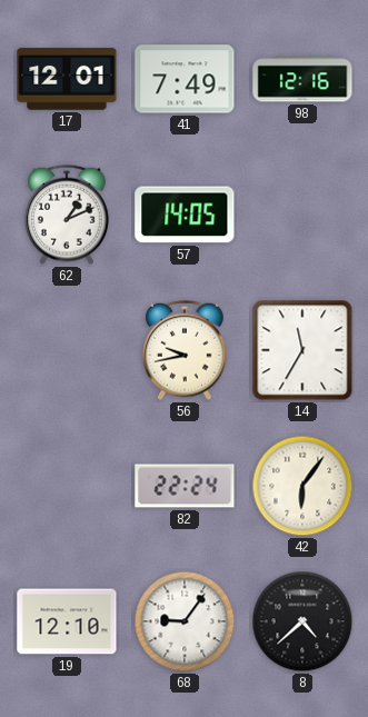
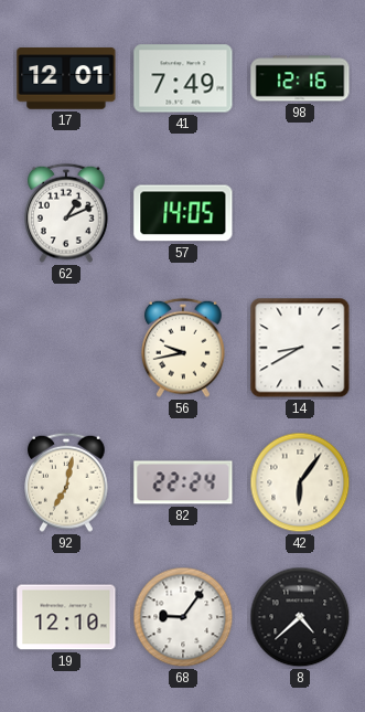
14: 11:35 -> 8:40 (300, 348)
92: none -> 7:02 (67, 482)
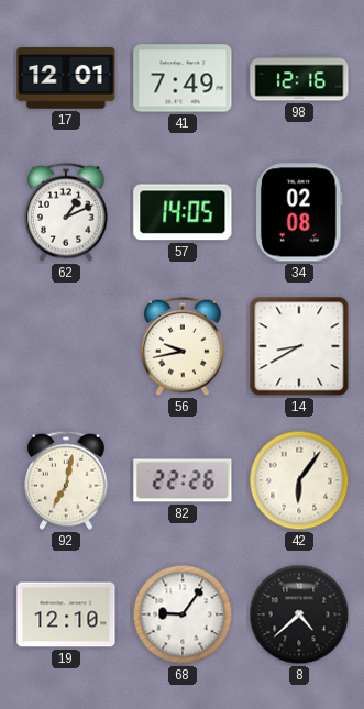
34: none -> 02:08 (299, 212)
82: 22:24 -> 22:26 (183, 480)
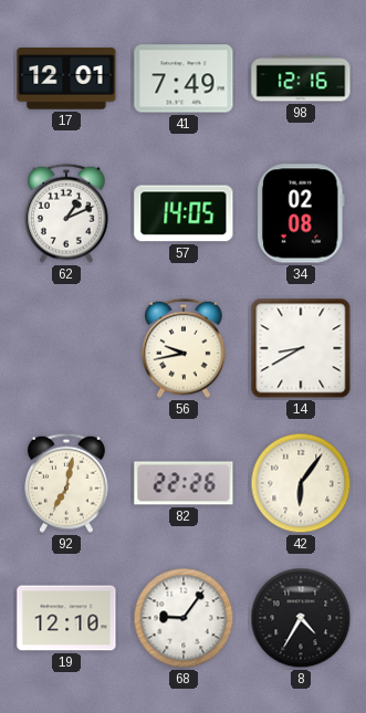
8: 4:38 -> 4:35 (301, 618)
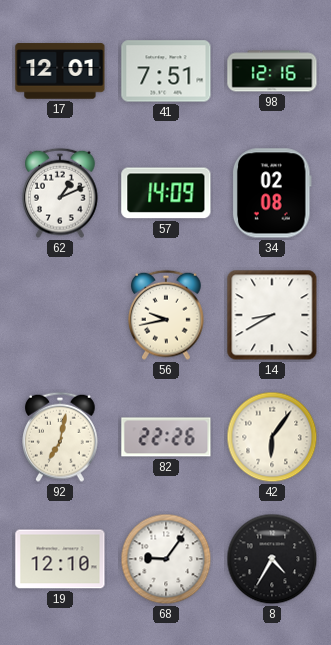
41: 7:49 -> 7:51 (166, 71)
57: 14:05 -> 14:09 (166, 193)
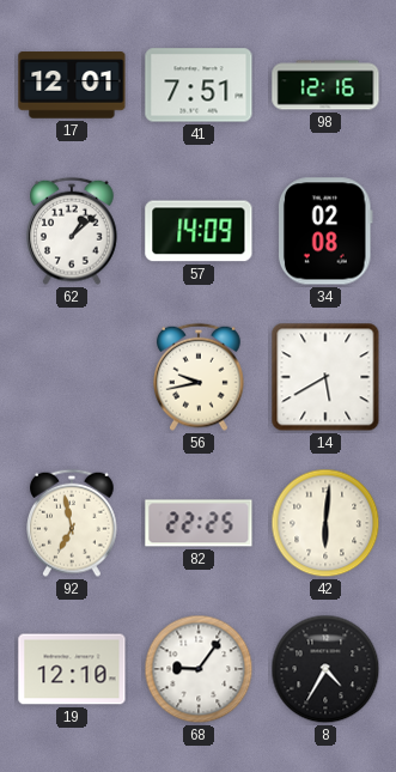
62: 1:11 -> 1:08 (73, 231)
14: 8:40 -> 5:40 (325, 377)
92: 7:02 -> 6:58 (73, 523)
82: 22:26 -> 22:25 (199, 523)
42: 6:06 -> 6:01 (325, 523)
